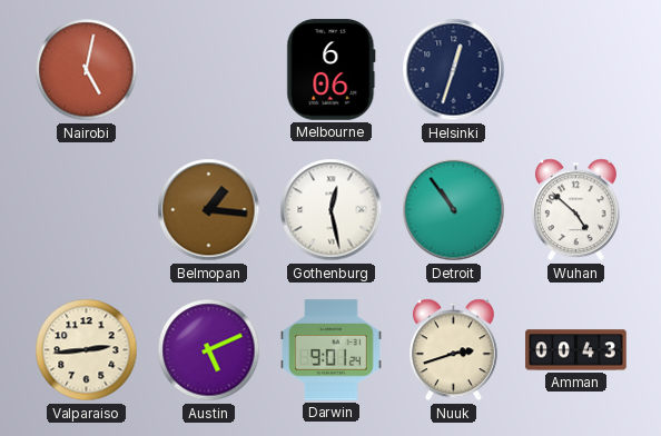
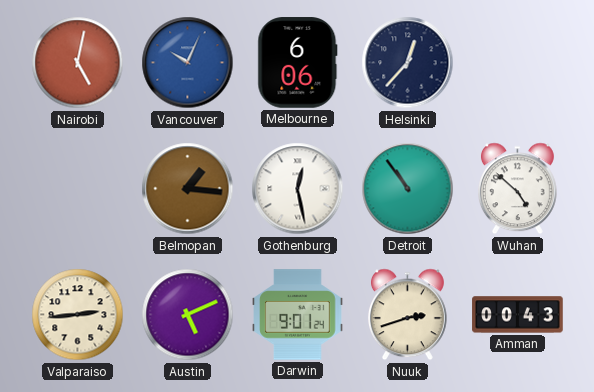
Vancouver: none -> 10:04 (188, 63)
Helsinki: 12:33 -> 12:37 (408, 63)
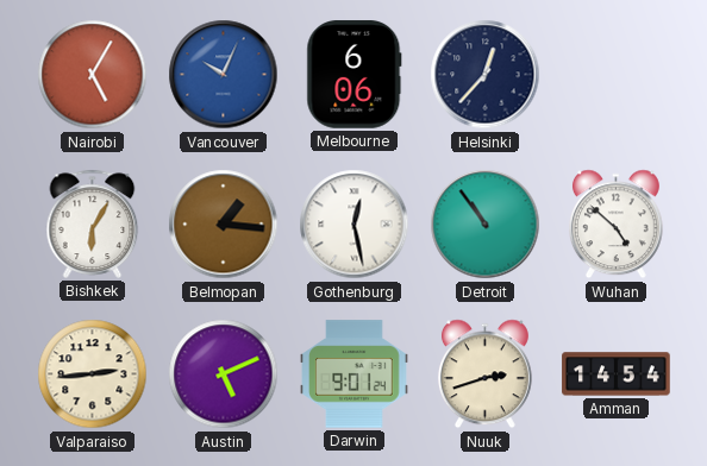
Nairobi: 5:02 -> 5:05 (93, 75)
Bishkek: none -> 6:05 (93, 223)
Amman: 00:43 -> 14:54 (617, 374)
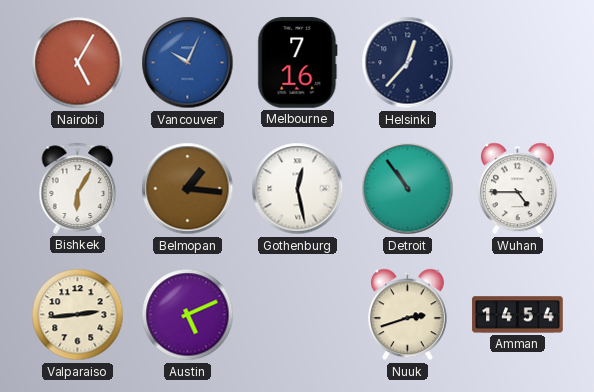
Melbourne: 6:06 -> 7:16 (298, 63)
Wuhan: 4:52 -> 4:45 (517, 189)
Darwin: 9:01 -> none (355, 374)
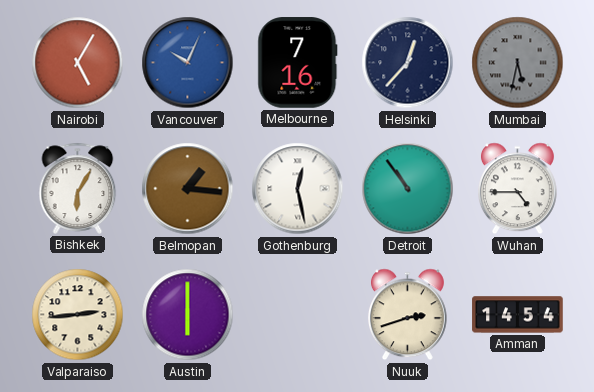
Mumbai: none -> 5:32 (518, 63)
Austin: 5:11 -> 6:00 (188, 315)
